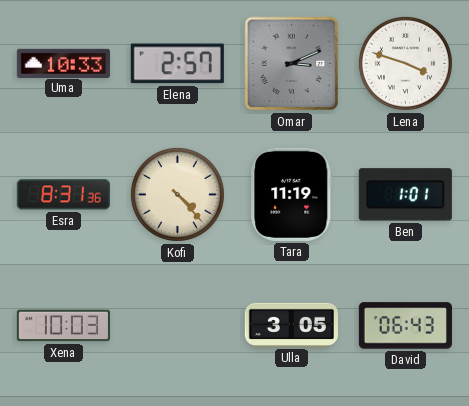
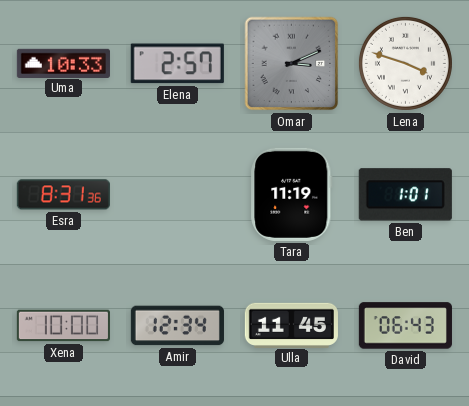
Kofi: 4:23 -> none (177, 194)
Xena: 10:03 -> 10:00 (63, 326)
Amir: none -> 12:34 (177, 326)
Ulla: 3:05 -> 11:45 (291, 325)
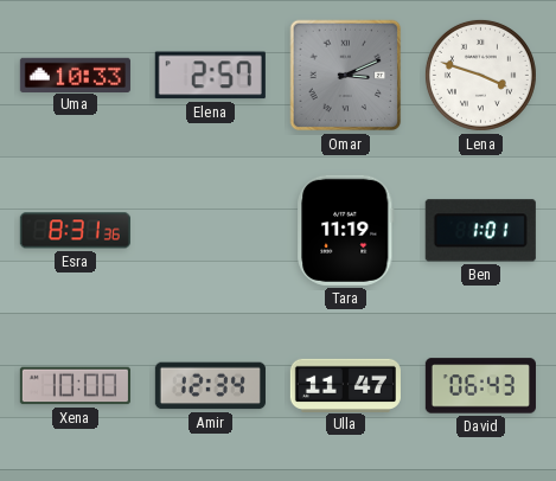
Ulla: 11:45 -> 11:47 (345, 385)
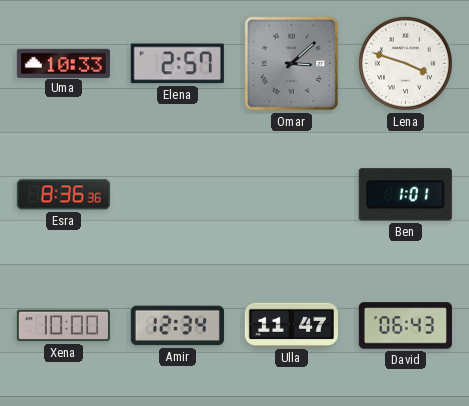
Omar: 3:11 -> 3:08 (292, 64)
Esra: 8:31 -> 8:36 (63, 195)
Tara: 11:19 -> none (346, 230)
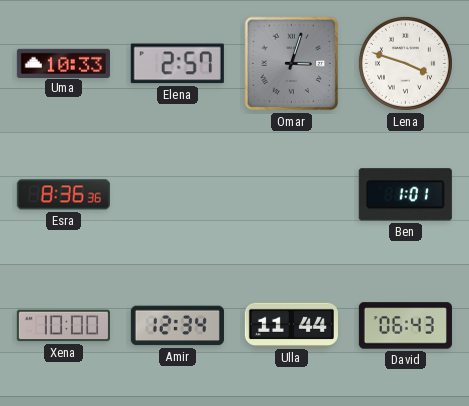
Omar: 3:08 -> 3:03 (292, 64)
Ulla: 11:47 -> 11:44 (291, 325)
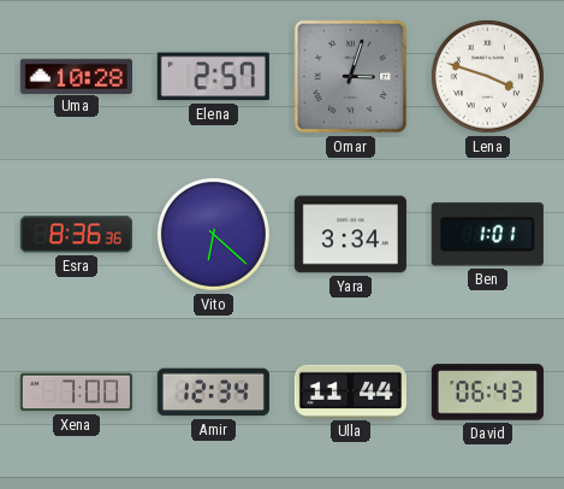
Uma: 10:33 -> 10:28 (76, 76)
Vito: none -> 6:22 (213, 234)
Yara: none -> 3:34 (350, 235)
Xena: 10:00 -> 7:00 (76, 393)
